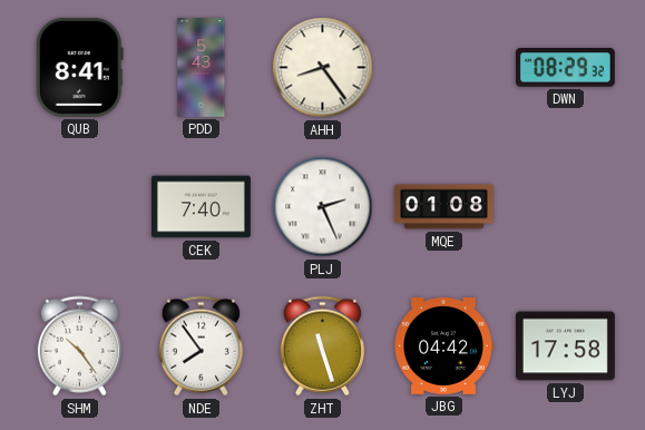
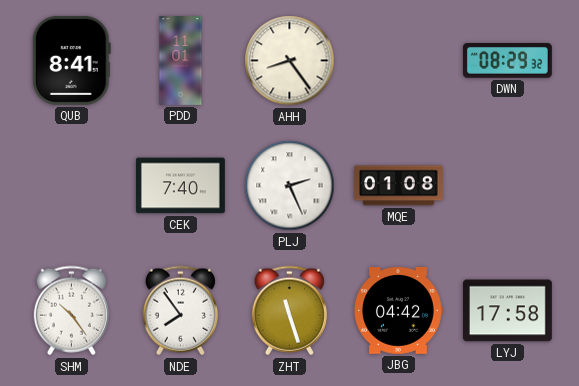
PDD: 5:43 -> 11:01 (181, 61)
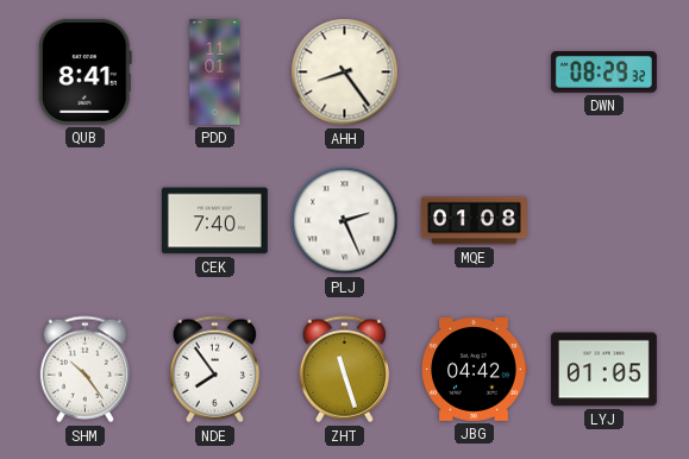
LYJ: 17:58 -> 01:05 (603, 370)
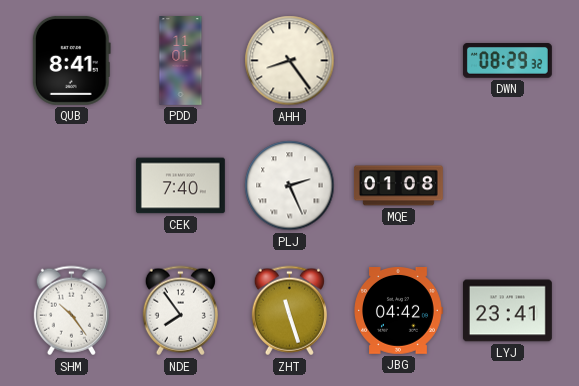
LYJ: 01:05 -> 23:41 (507, 311)
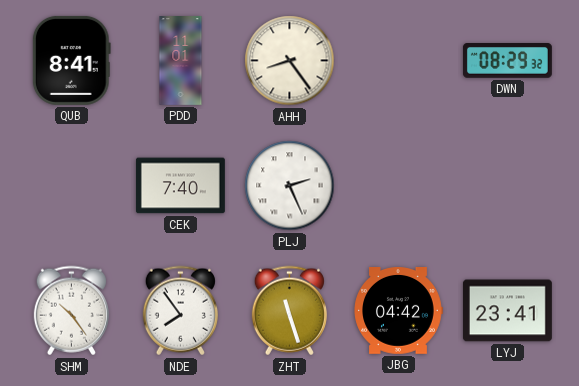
MQE: 01:08 -> none (398, 186)
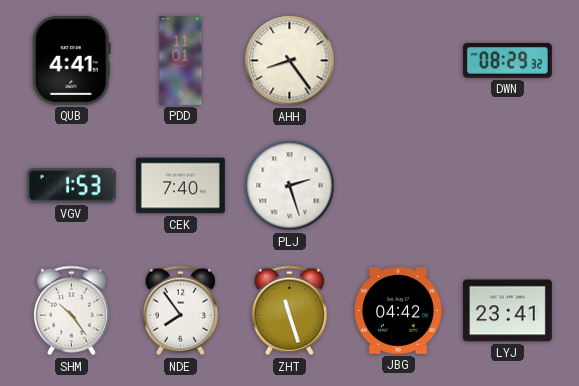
QUB: 8:41 -> 4:41 (71, 60)
VGV: none -> 1:53 (71, 186)
PLJ: 2:26 -> 2:27 (290, 186)
